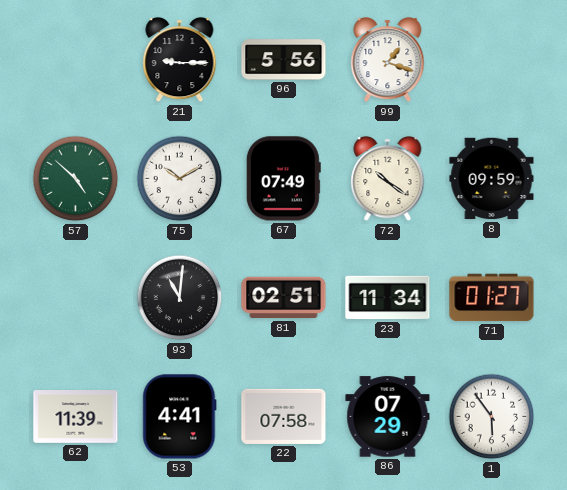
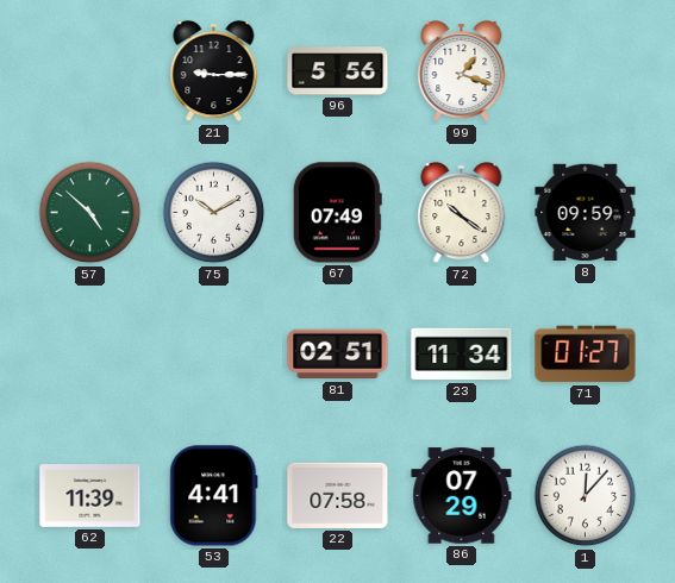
93: 11:01 -> none (180, 298)
1: 5:54 -> 12:07 (586, 496)
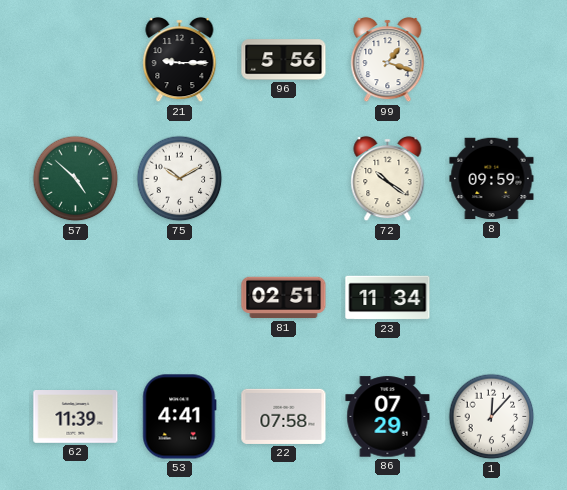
67: 07:49 -> none (337, 213)
71: 01:27 -> none (586, 355)
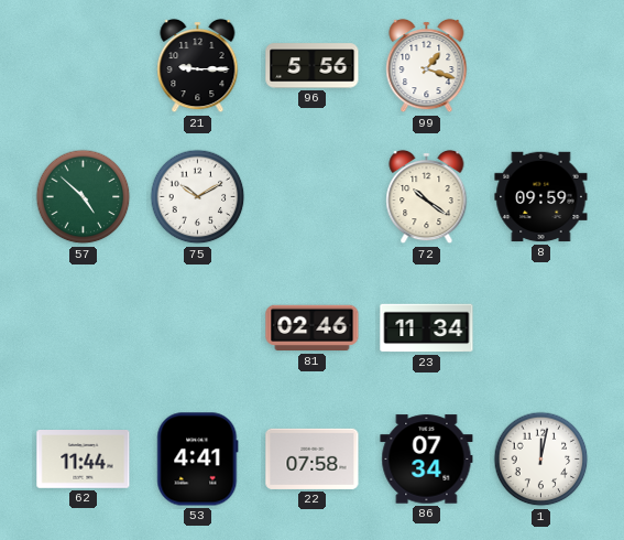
81: 02:51 -> 02:46 (313, 328)
62: 11:39 -> 11:44 (84, 460)
86: 07:29 -> 07:34 (427, 460)
1: 12:07 -> 12:02 (541, 460)
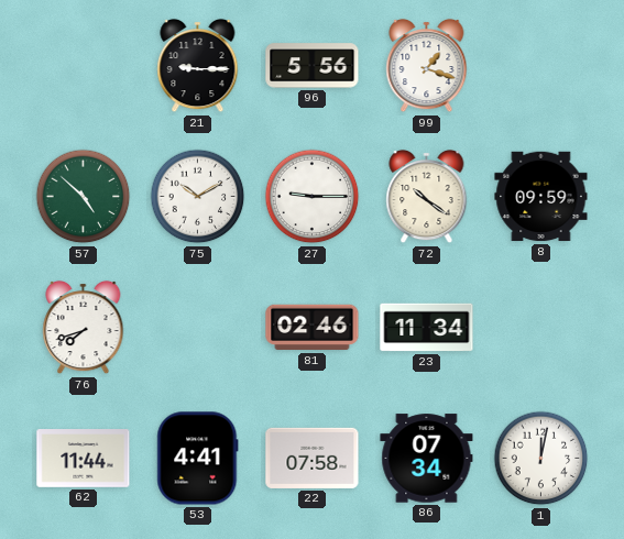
27: none -> 9:15 (313, 197)
76: none -> 7:42 (84, 328)
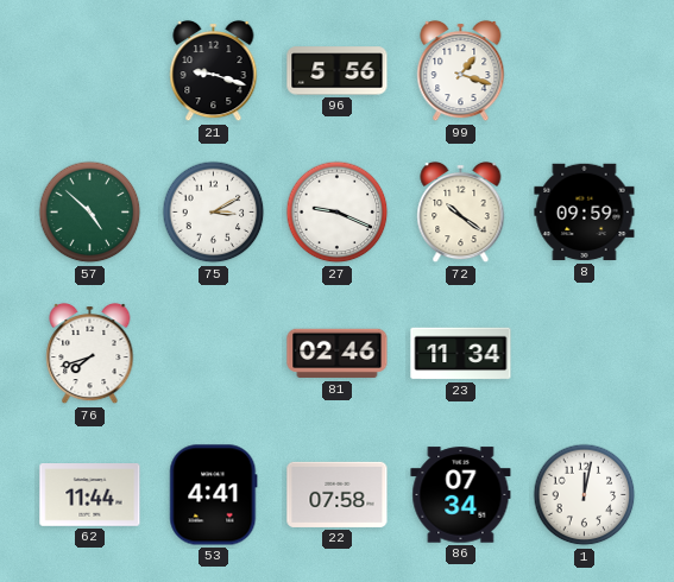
21: 9:15 -> 9:18 (214, 71)
75: 10:10 -> 3:10 (214, 213)
27: 9:15 -> 9:19 (338, 213)
